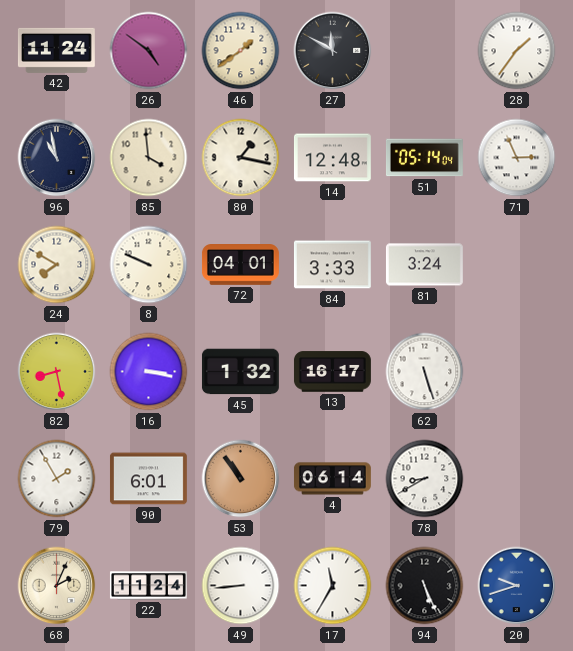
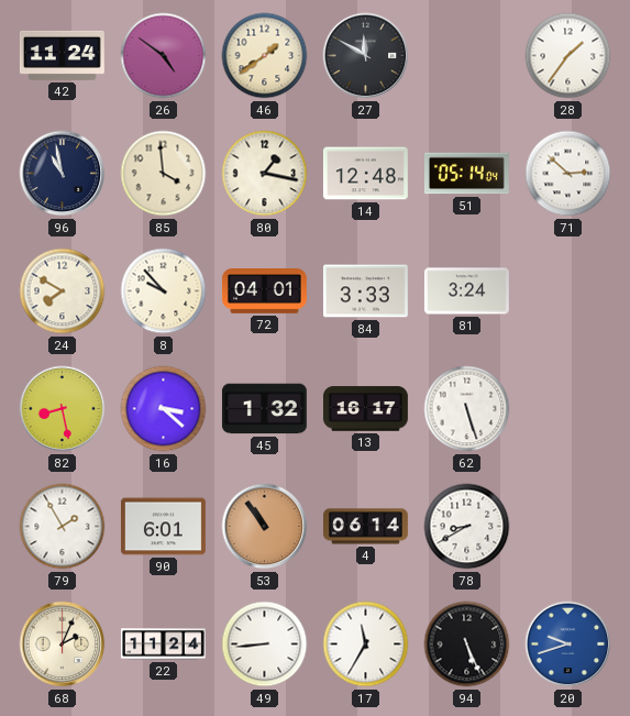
71: 2:56 -> 2:52 (568, 174)
8: 9:49 -> 9:53 (164, 291)
16: 3:17 -> 3:22 (164, 409)
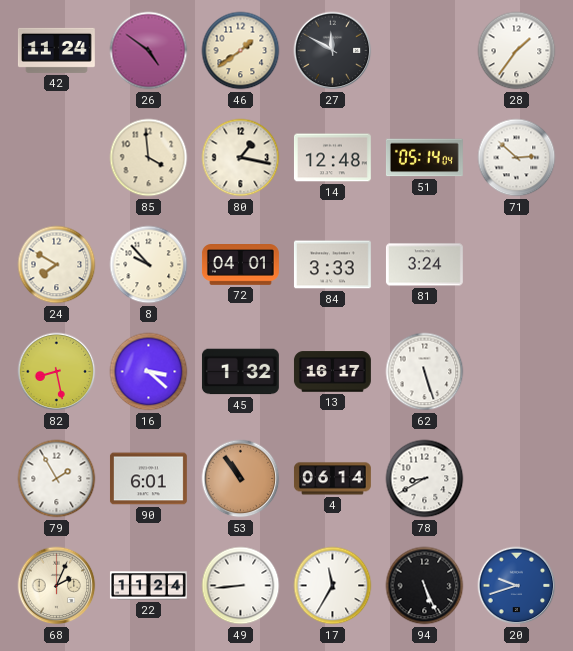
96: 10:58 -> none (63, 174)
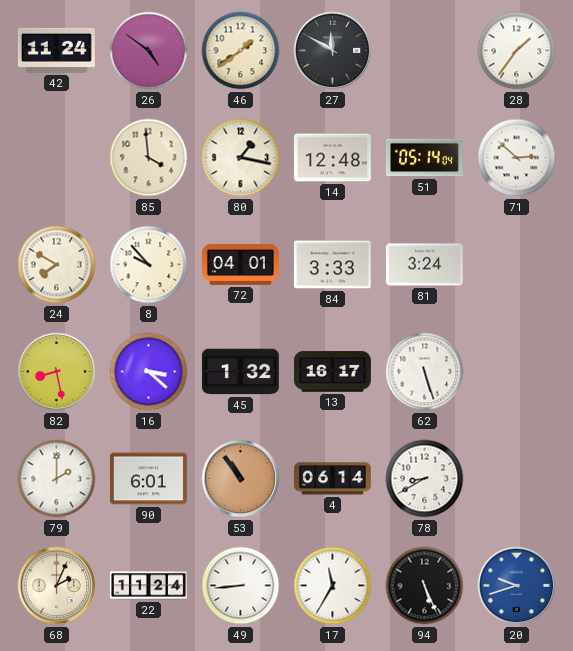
79: 1:55 -> 2:00 (57, 479)
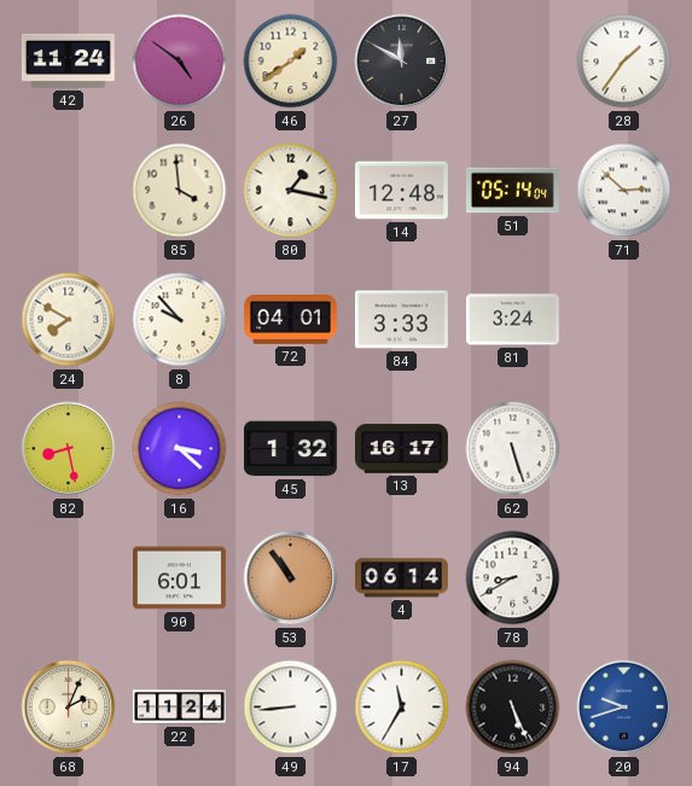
79: 2:00 -> none (57, 479)
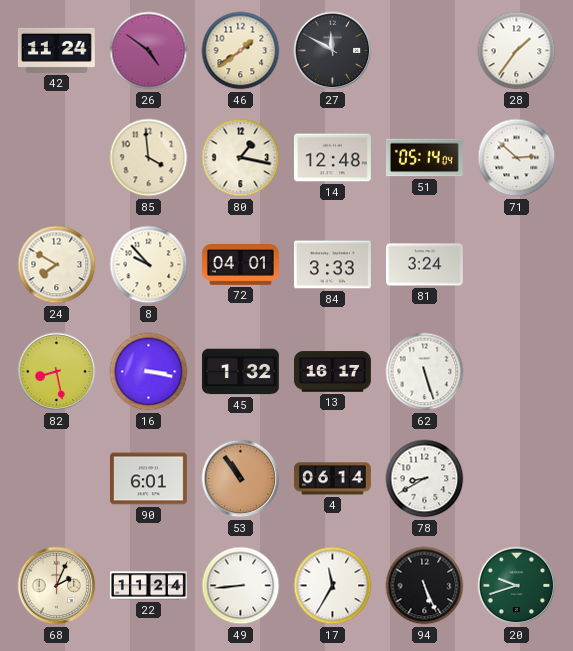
16: 3:22 -> 3:17 (149, 372)
20 dial: blue -> green (517, 586)
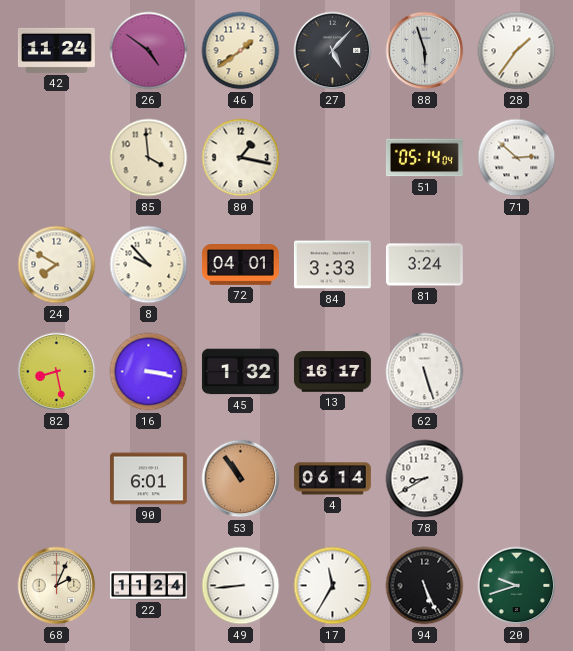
27: 11:50 -> 5:07 (333, 51)
88: none -> 5:57 (425, 51)
14: 12:48 -> none (332, 158)
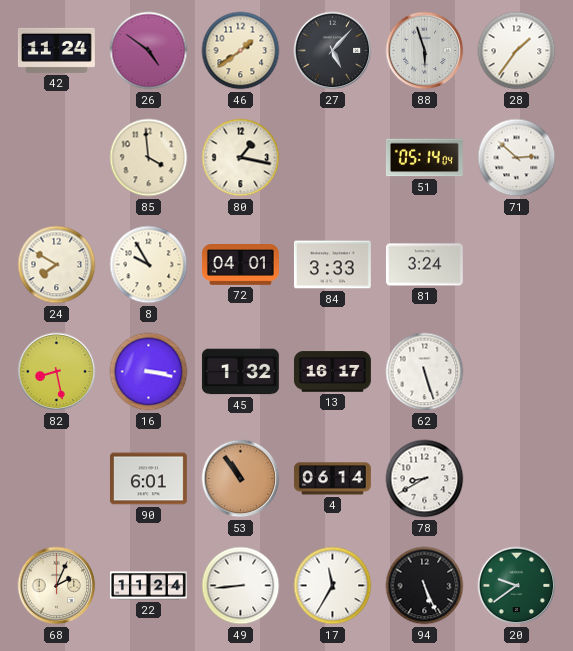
8: 9:53 -> 9:55 (149, 265)
20: 9:42 -> 9:39 (517, 586)
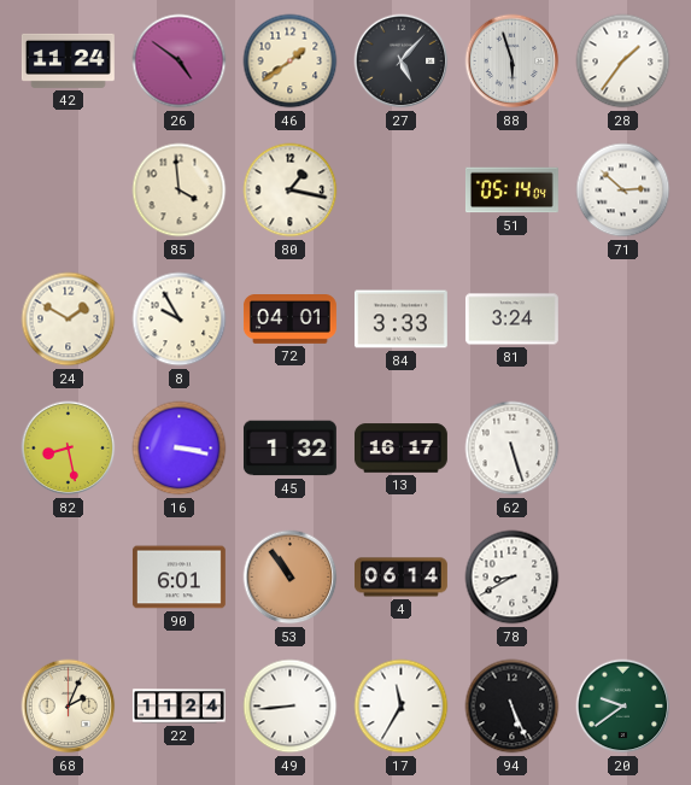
24: 7:50 -> 1:50 (69, 320)
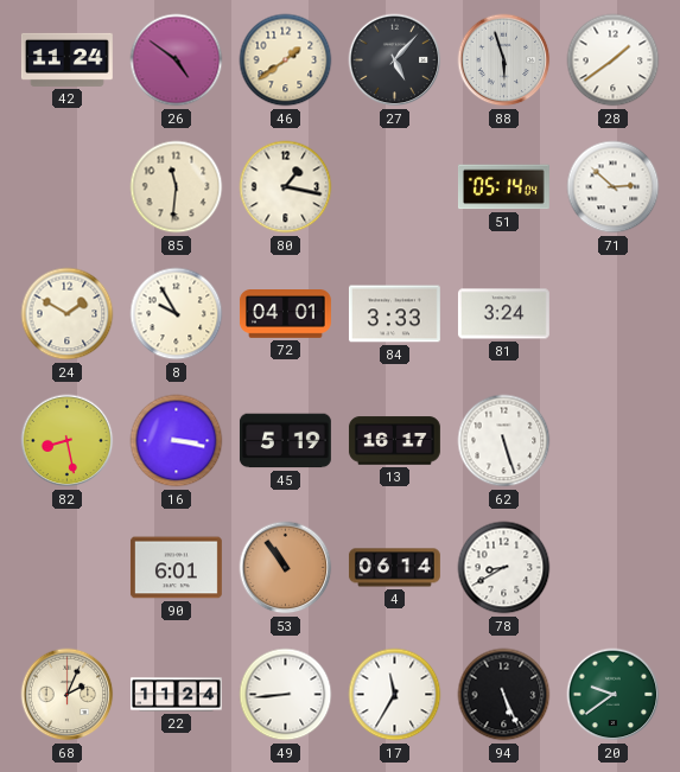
28: 1:36 -> 1:39 (614, 60)
85: 3:59 -> 11:31 (177, 187)
45: 1:32 -> 5:19 (285, 441)
